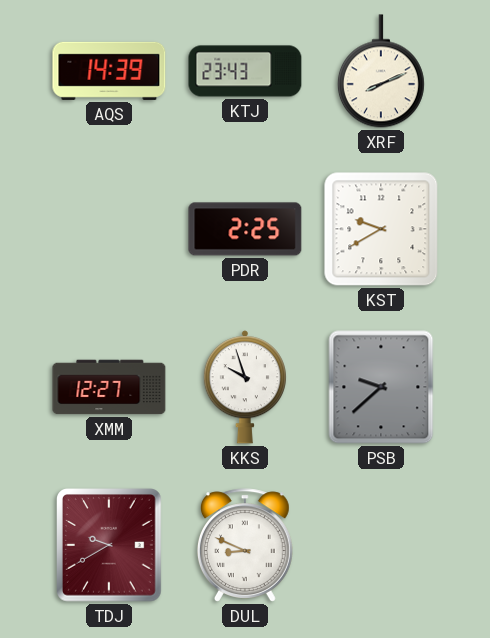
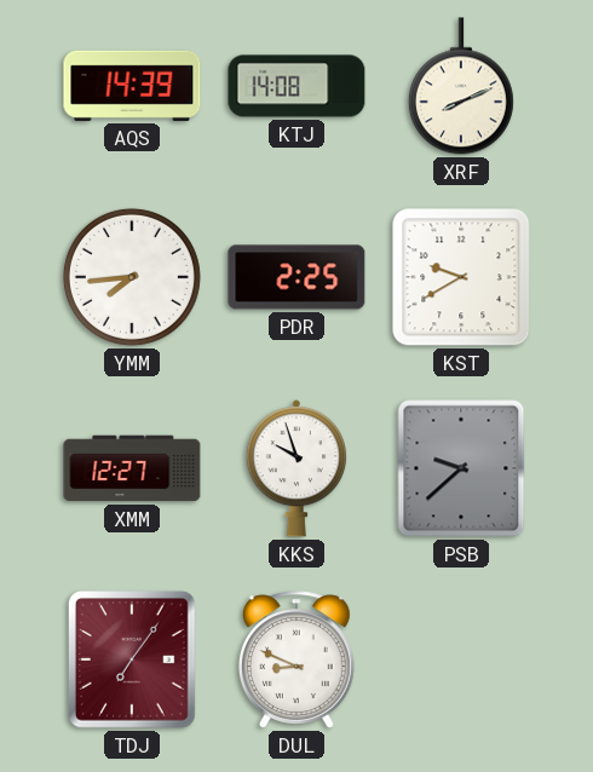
KTJ: 23:43 -> 14:08 (296, 86)
YMM: none -> 7:44 (132, 277)
TDJ: 9:40 -> 7:06 (133, 661)
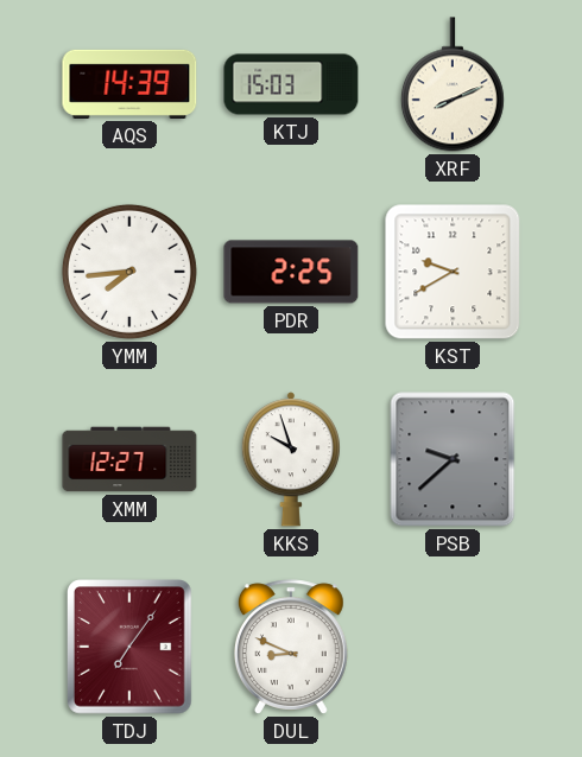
KTJ: 14:08 -> 15:03 (291, 84)
